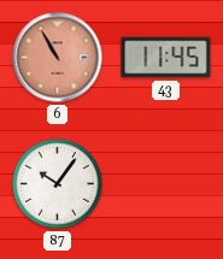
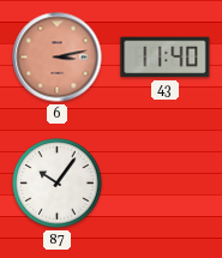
6: 10:55 -> 3:13 (58, 58)
43: 11:45 -> 11:40 (166, 58)
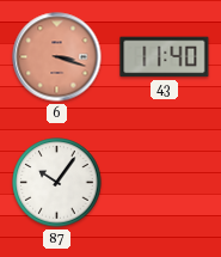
6: 3:13 -> 3:18 (57, 57)
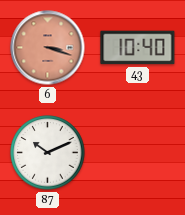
43: 11:40 -> 10:40 (138, 48)
87: 10:06 -> 10:11 (48, 153)
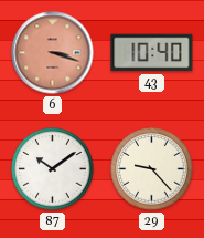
87: 10:11 -> 10:09 (53, 169)
29: none -> 9:23 (152, 169)
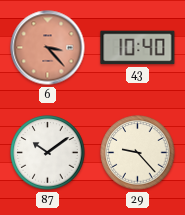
6: 3:18 -> 3:23 (48, 48)
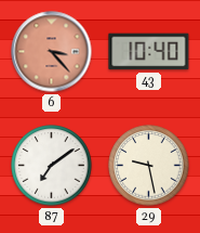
87: 10:09 -> 7:09 (52, 166)
29: 9:23 -> 9:28 (149, 166)
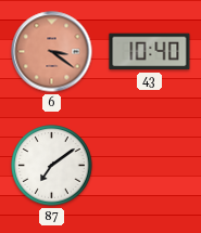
6: 3:23 -> 3:21 (52, 52)
29: 9:28 -> none (149, 166)
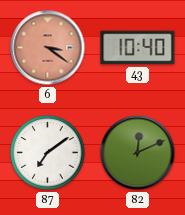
82: none -> 12:11 (138, 153)
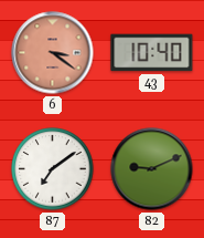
82: 12:11 -> 9:11 (152, 169)
